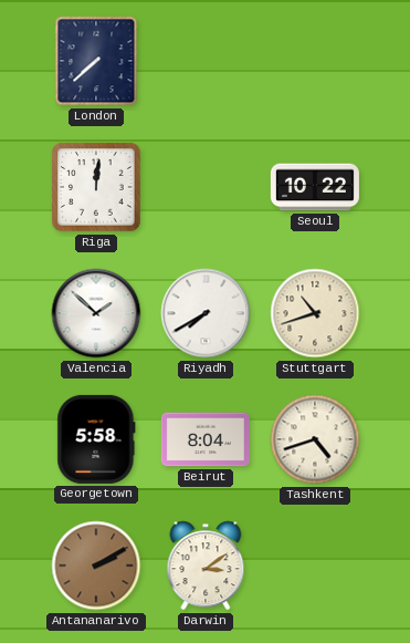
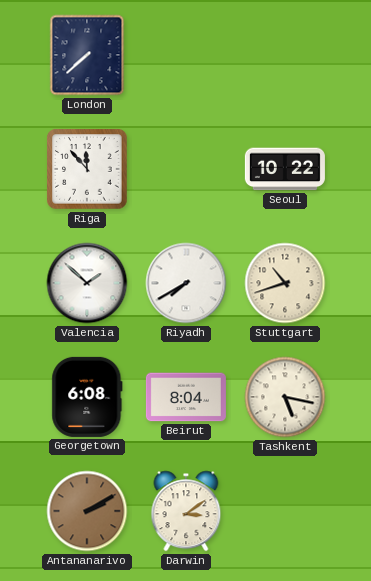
Riga: 12:01 -> 11:53 (87, 169)
Georgetown: 5:58 -> 6:08 (87, 397)
Tashkent: 4:42 -> 5:17 (285, 397)
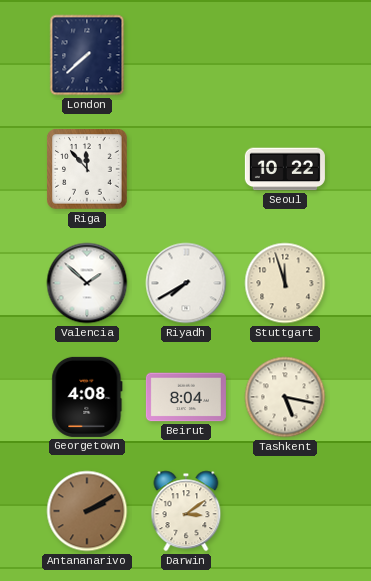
Stuttgart: 10:42 -> 11:57 (285, 283)
Georgetown: 6:08 -> 4:08 (87, 397)
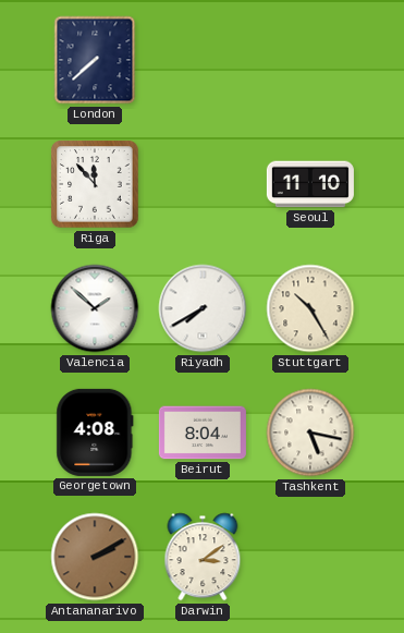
Seoul: 10:22 -> 11:10 (310, 184)
Stuttgart: 11:57 -> 10:25 (310, 308)
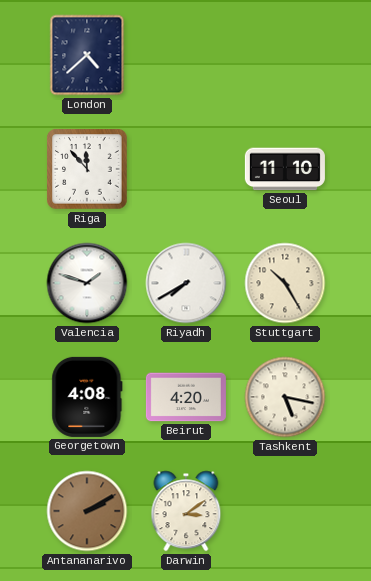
London: 7:38 -> 4:38 (87, 55)
Valencia: 1:52 -> 1:48 (87, 283)
Beirut: 8:04 -> 4:20 (186, 397)
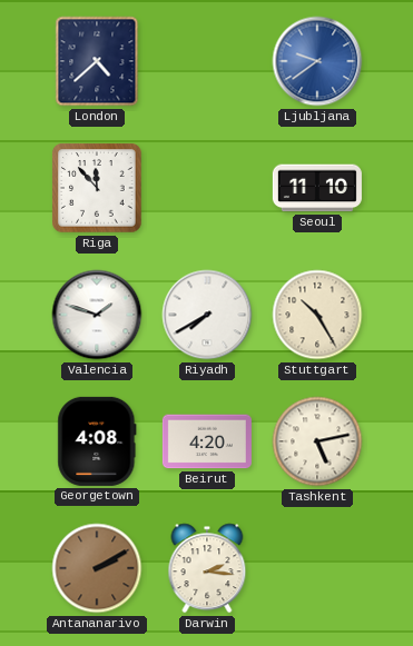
Ljubljana: none -> 9:39 (317, 61)
Tashkent: 5:17 -> 5:13 (317, 441)
Darwin: 3:09 -> 2:16 (207, 568)
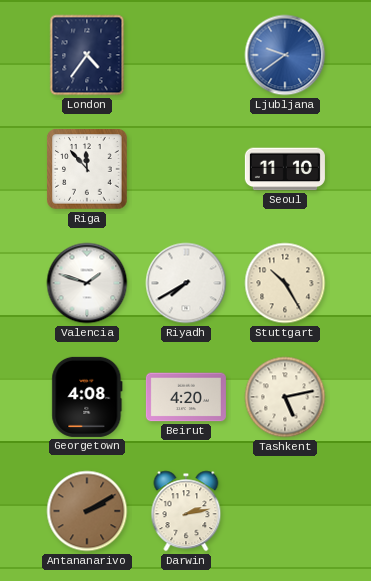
London: 4:38 -> 4:36 (87, 55)
Darwin: 2:16 -> 2:13 (186, 511)
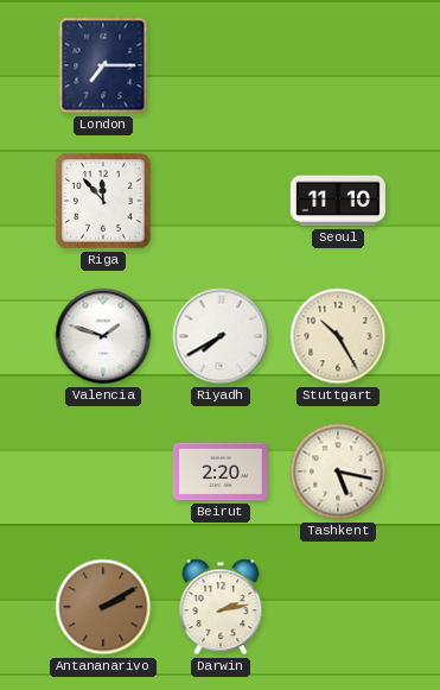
London: 4:36 -> 7:15 (103, 65)
Ljubljana: 9:39 -> none (285, 55)
Georgetown: 4:08 -> none (87, 397)
Beirut: 4:20 -> 2:20 (221, 471)
Tashkent: 5:13 -> 5:17 (338, 471)
